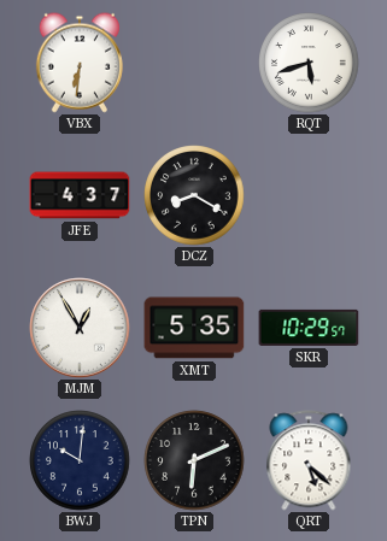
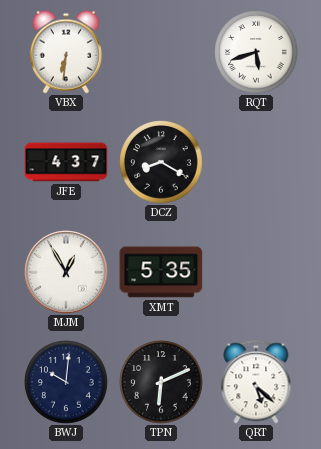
SKR: 10:29 -> none (309, 328)
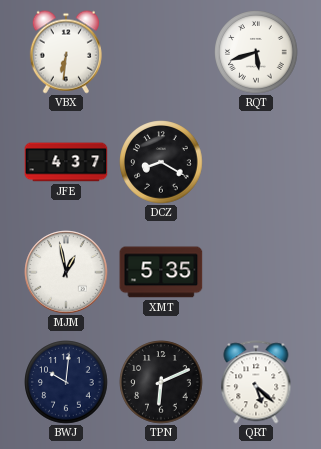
MJM: 12:55 -> 12:58 (66, 272)
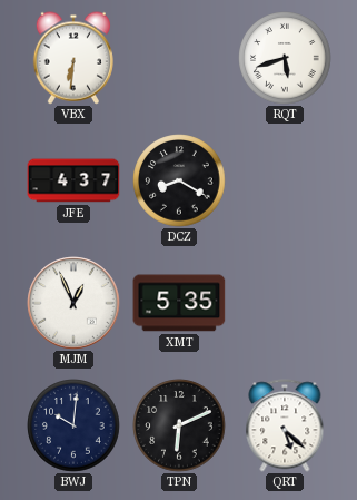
MJM: 12:58 -> 12:56 (73, 303)
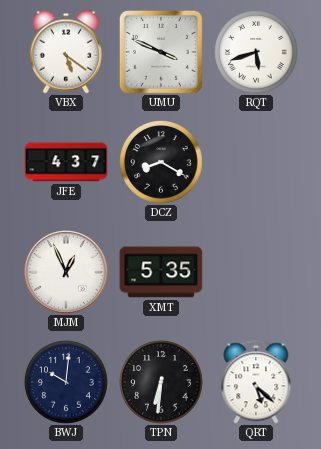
VBX: 6:31 -> 5:21 (66, 52)
UMU: none -> 3:49 (161, 52)
TPN: 6:11 -> 6:31 (161, 382)
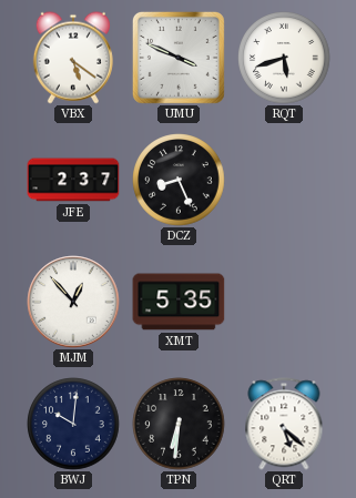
JFE: 4:37 -> 2:37 (73, 180)
DCZ: 8:20 -> 8:26 (179, 180)
MJM: 12:56 -> 12:53 (73, 302)
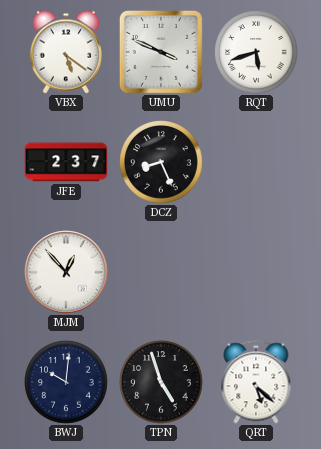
XMT: 5:35 -> none (179, 302)
TPN: 6:31 -> 4:57 (161, 382)
